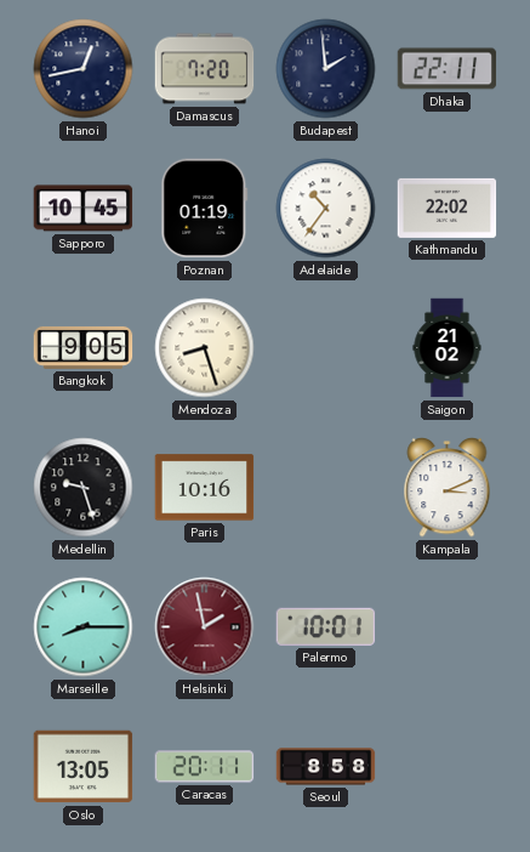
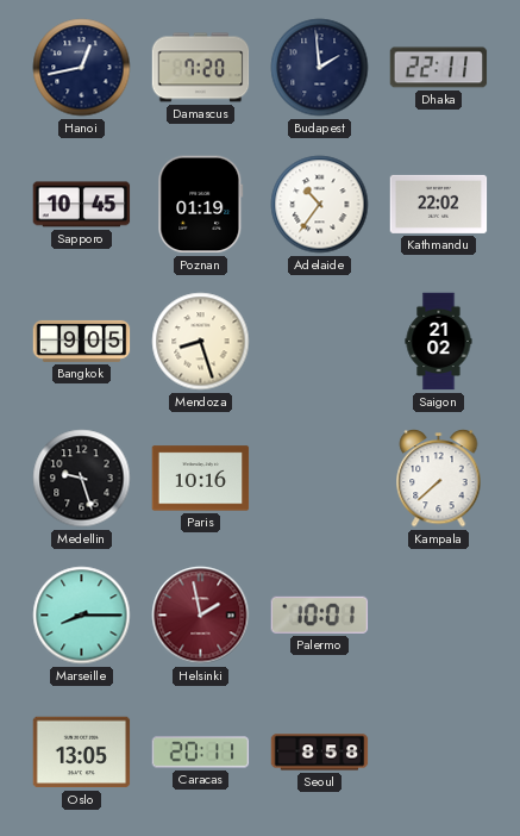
Kampala: 3:11 -> 7:38 (439, 479)
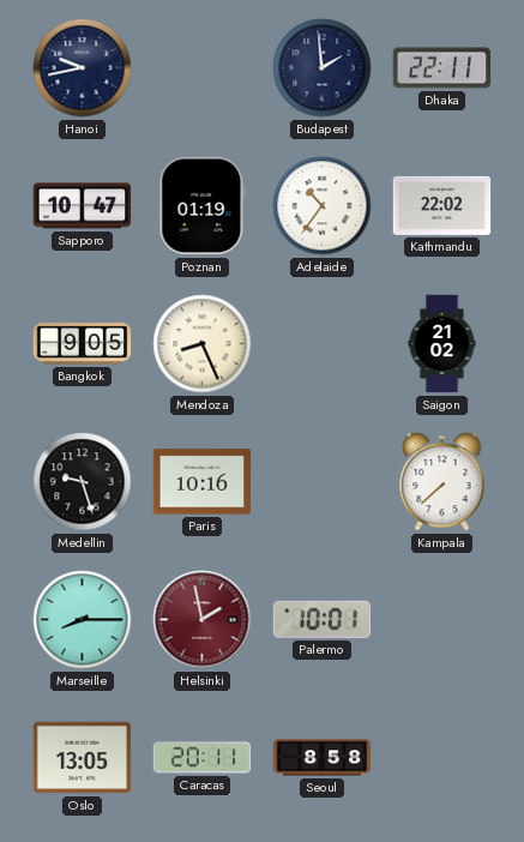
Hanoi: 12:43 -> 9:43 (83, 68)
Damascus: 7:20 -> none (201, 68)
Sapporo: 10:45 -> 10:47 (83, 206)
Mendoza: 8:27 -> 8:26 (203, 344)
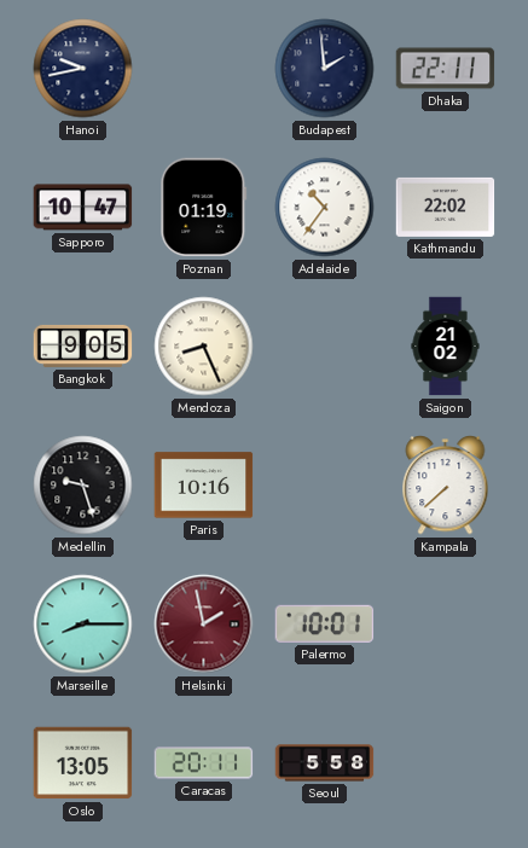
Seoul: 8:58 -> 5:58 (325, 763)
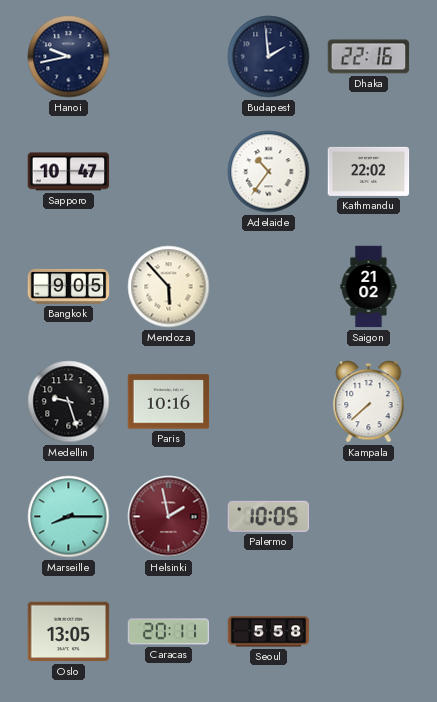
Dhaka: 22:11 -> 22:16 (369, 57)
Poznan: 01:19 -> none (204, 208)
Mendoza: 8:26 -> 5:53 (169, 287)
Palermo: 10:01 -> 10:05 (269, 516)
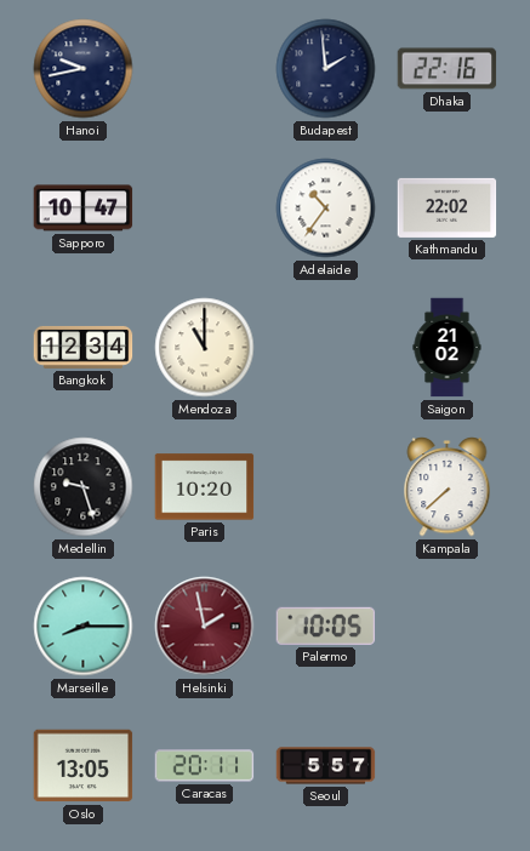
Bangkok: 9:05 -> 12:34 (84, 347)
Mendoza: 5:53 -> 11:00 (205, 348)
Paris: 10:16 -> 10:20 (205, 487)
Seoul: 5:58 -> 5:57 (326, 766)
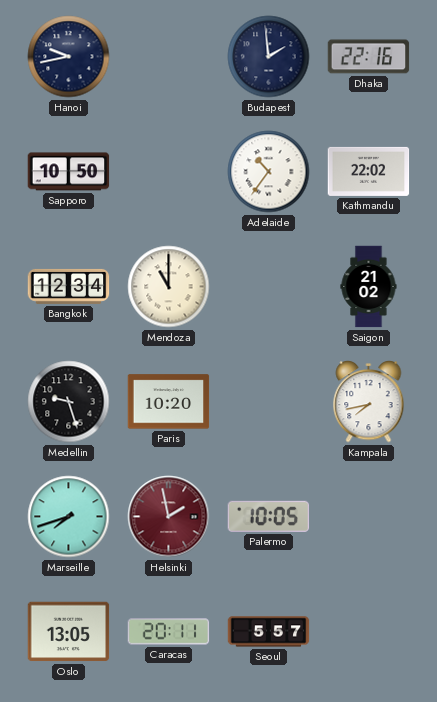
Sapporo: 10:47 -> 10:50 (69, 172)
Kampala: 7:38 -> 7:43 (369, 402)
Marseille: 8:15 -> 7:42 (69, 517)
